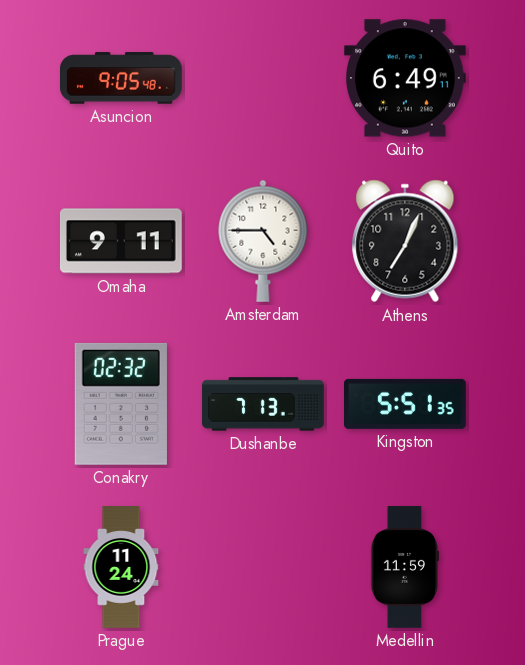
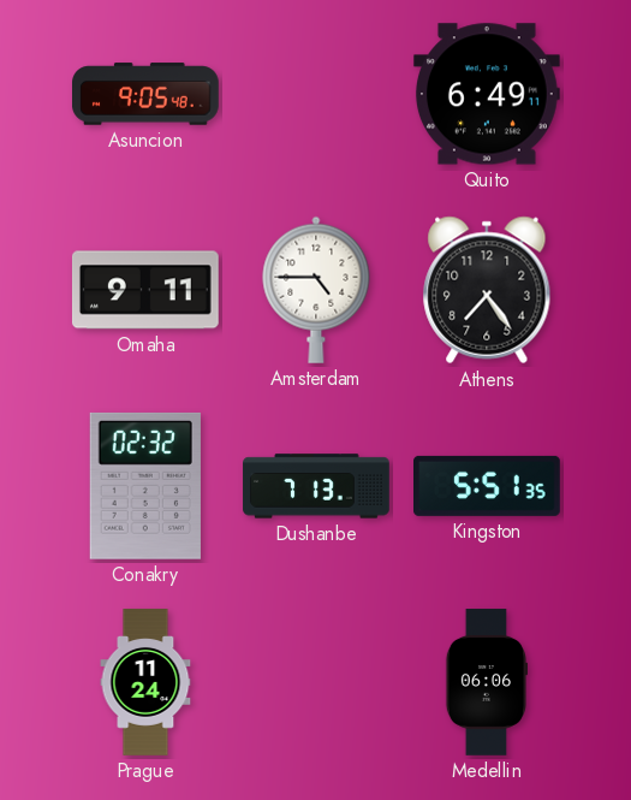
Athens: 7:04 -> 7:24 (487, 290)
Medellin: 11:59 -> 06:06 (486, 682)
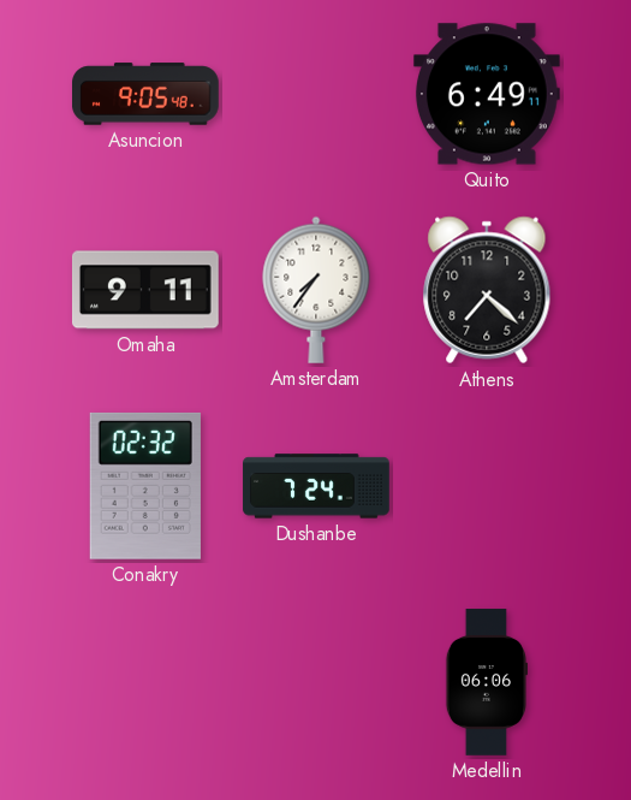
Amsterdam: 4:45 -> 7:36 (316, 290)
Athens: 7:24 -> 7:22 (487, 290)
Dushanbe: 7:13 -> 7:24 (316, 486)
Kingston: 5:51 -> none (488, 486)
Prague: 11:24 -> none (145, 682)
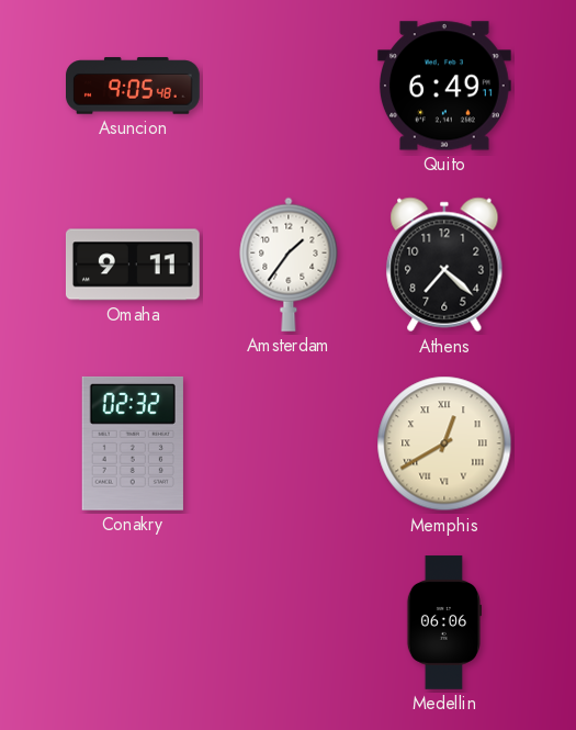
Amsterdam: 7:36 -> 1:36 (289, 265)
Dushanbe: 7:24 -> none (316, 486)
Memphis: none -> 12:40 (444, 443)
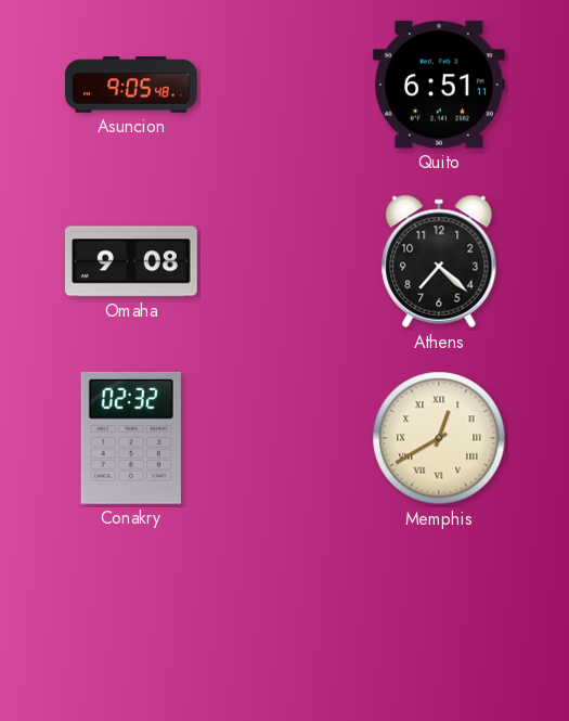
Quito: 6:49 -> 6:51 (439, 85)
Omaha: 9:11 -> 9:08 (131, 261)
Amsterdam: 1:36 -> none (289, 265)
Medellin: 06:06 -> none (443, 622)
